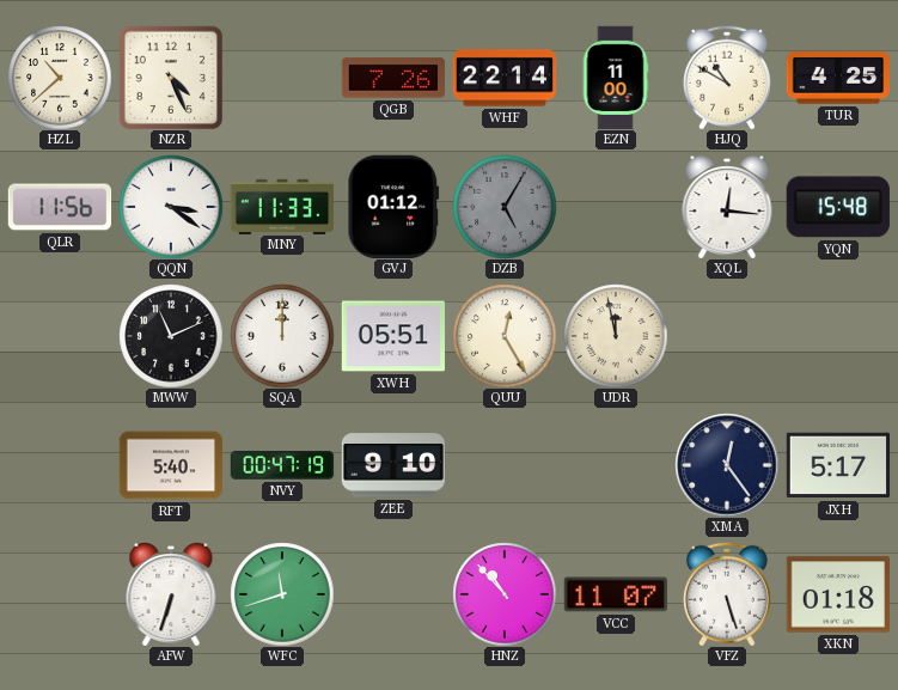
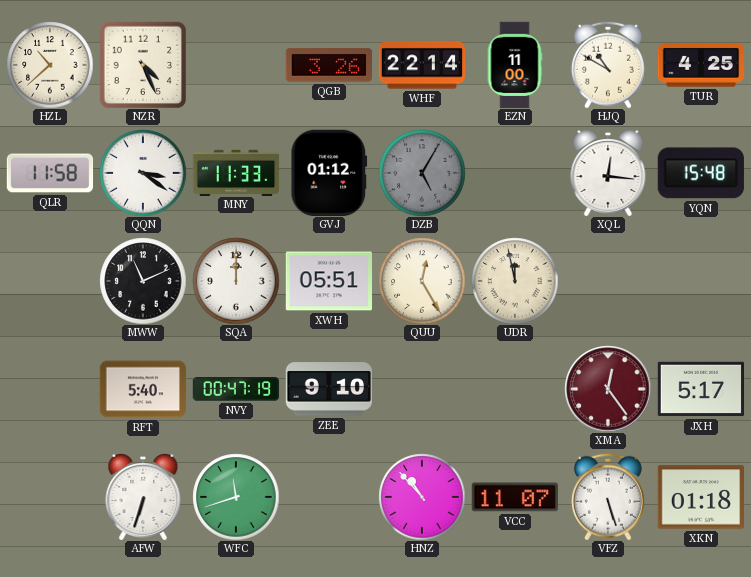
QGB: 7:26 -> 3:26 (328, 65)
QLR: 11:56 -> 11:58 (50, 173)
XMA dial: navy -> burgundy (608, 389)
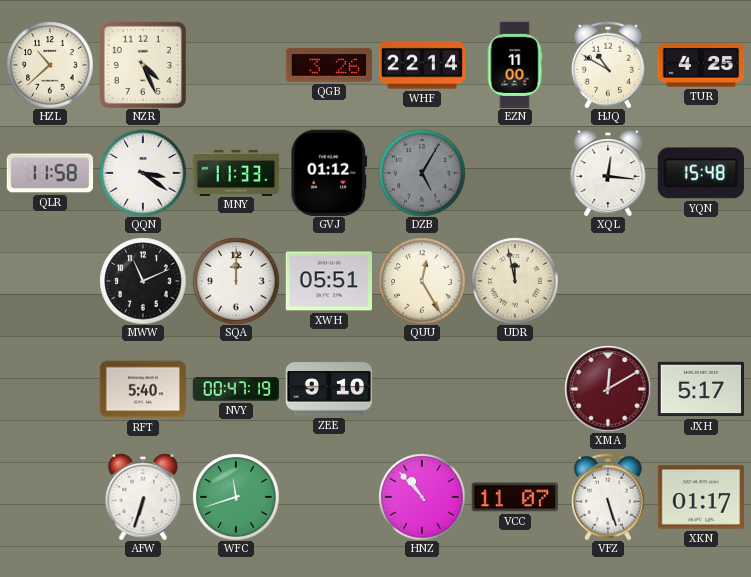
XMA: 12:24 -> 12:10 (608, 389)
XKN: 01:18 -> 01:17 (700, 497)
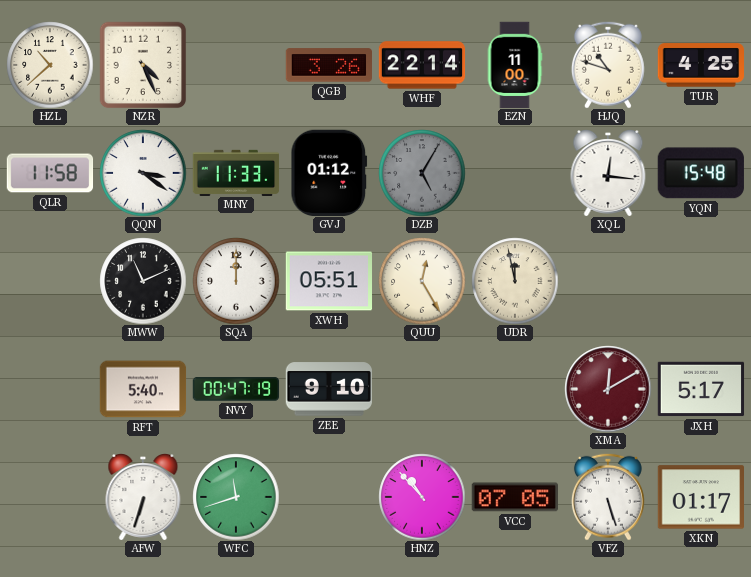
HJQ: 10:50 -> 10:48 (608, 65)
VCC: 11:07 -> 07:05 (514, 497)
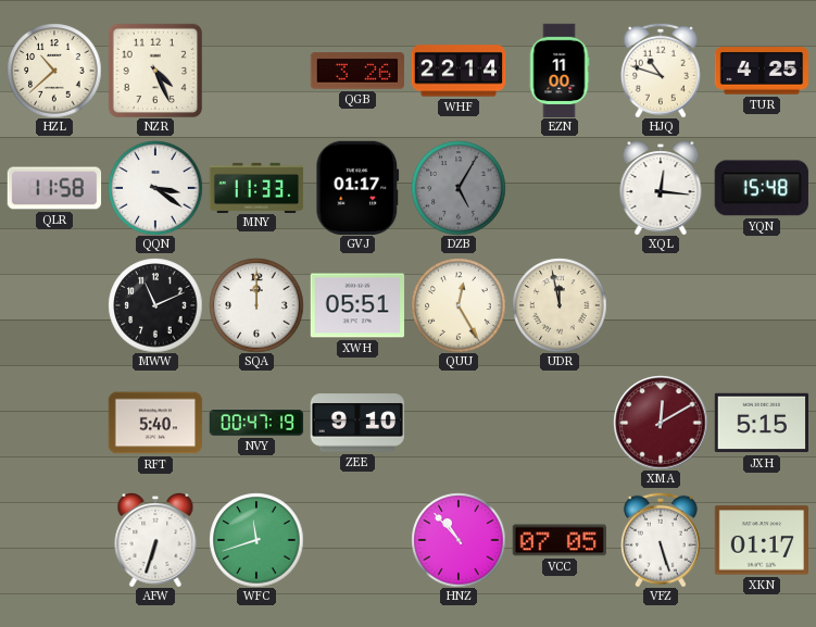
GVJ: 01:12 -> 01:17 (357, 187)
JXH: 5:17 -> 5:15 (762, 423)
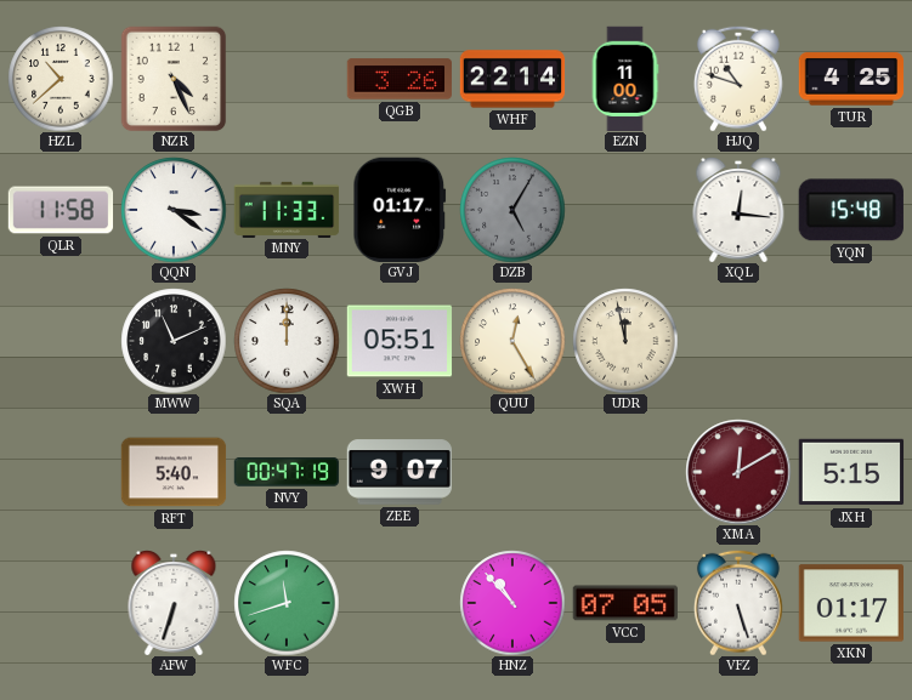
ZEE: 9:10 -> 9:07 (398, 472)
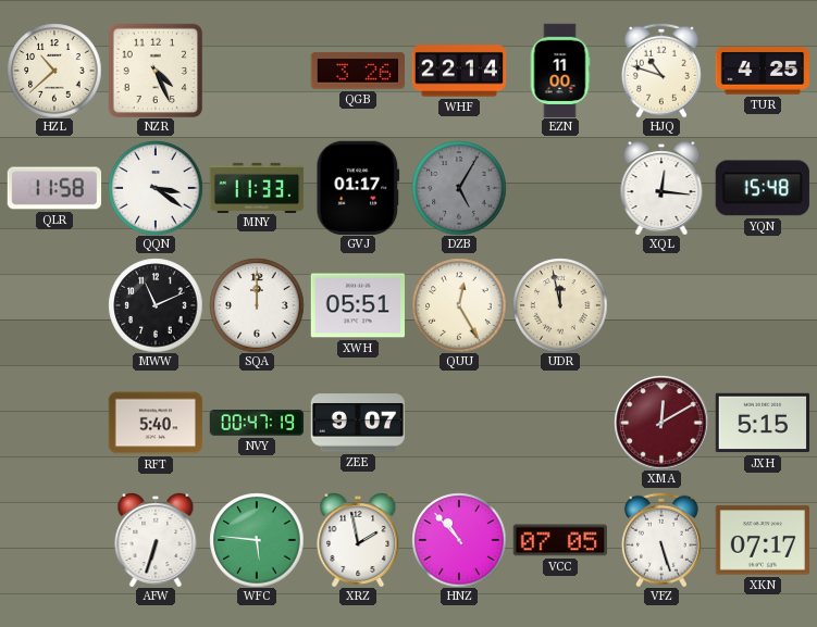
WFC: 11:42 -> 5:46 (257, 540)
XRZ: none -> 1:58 (358, 540)
XKN: 01:17 -> 07:17 (762, 540)
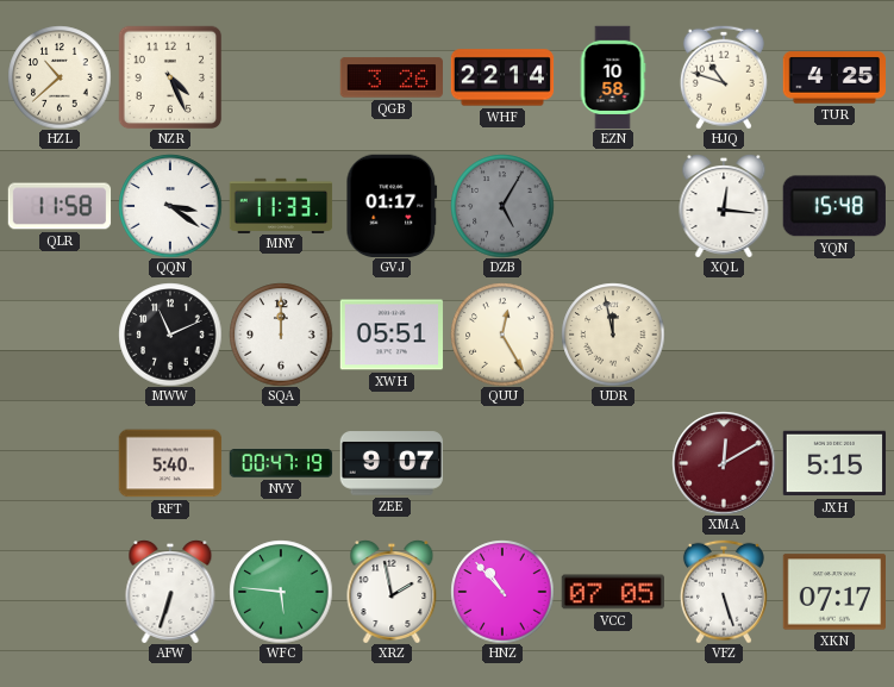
EZN: 11:00 -> 10:58 (613, 77)
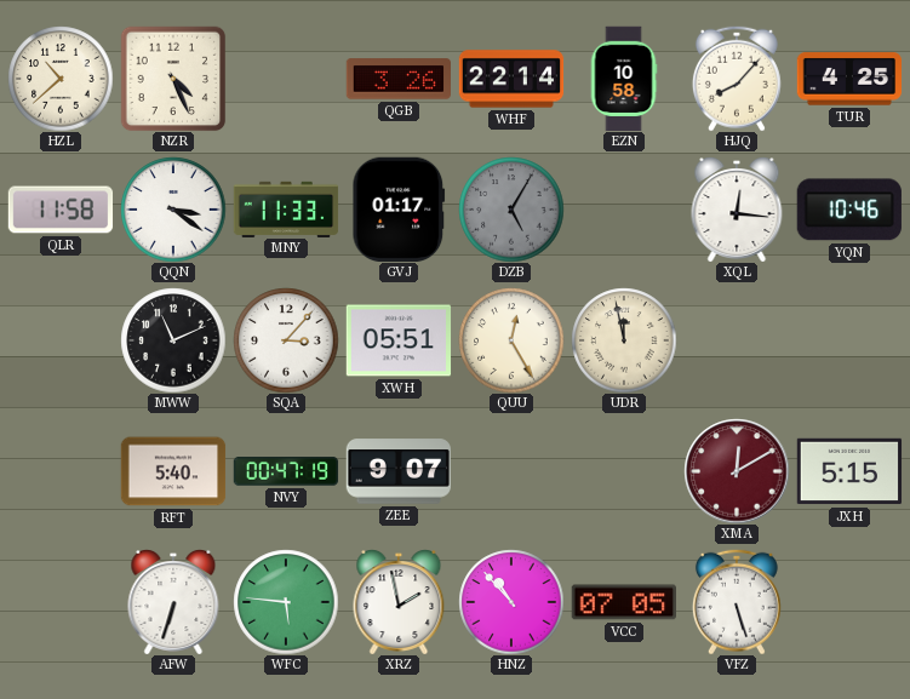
HJQ: 10:48 -> 8:07 (737, 79)
YQN: 15:48 -> 10:46 (849, 210)
SQA: 12:00 -> 3:07 (286, 340)
XKN: 07:17 -> none (833, 592)
